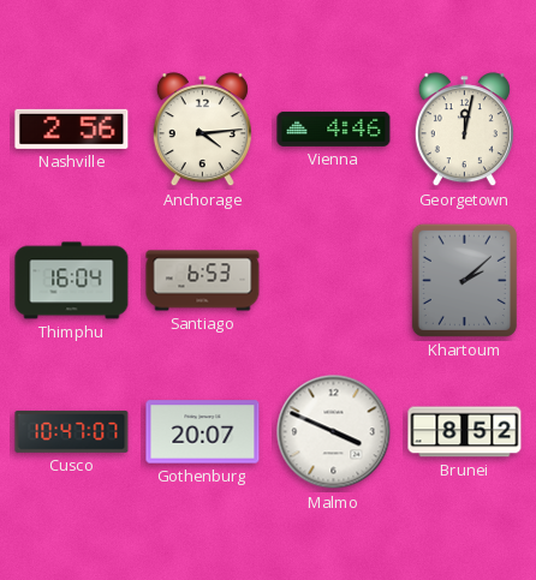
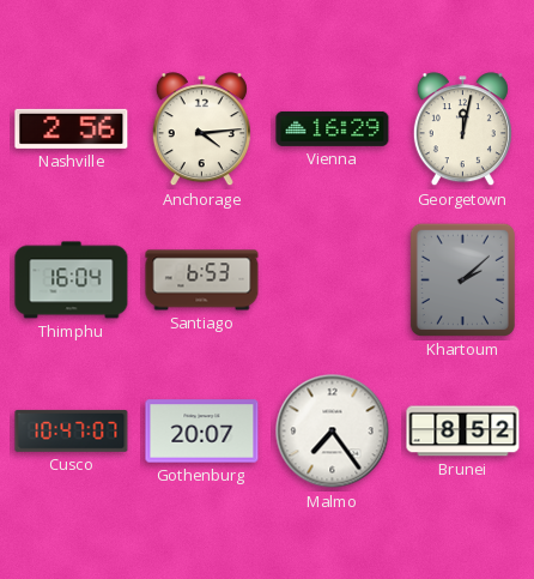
Vienna: 4:46 -> 16:29 (333, 128)
Malmo: 3:49 -> 7:24 (333, 432)
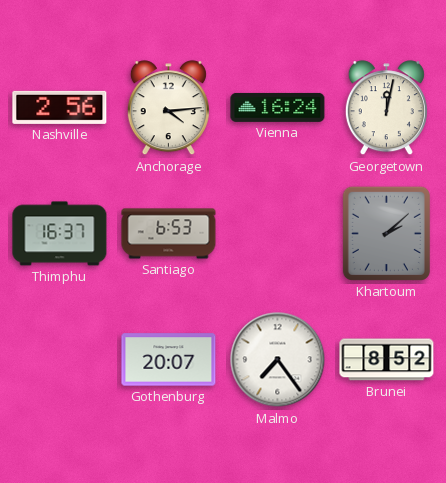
Vienna: 16:29 -> 16:24 (278, 107)
Thimphu: 16:04 -> 16:37 (60, 234)
Cusco: 10:47 -> none (72, 430)
